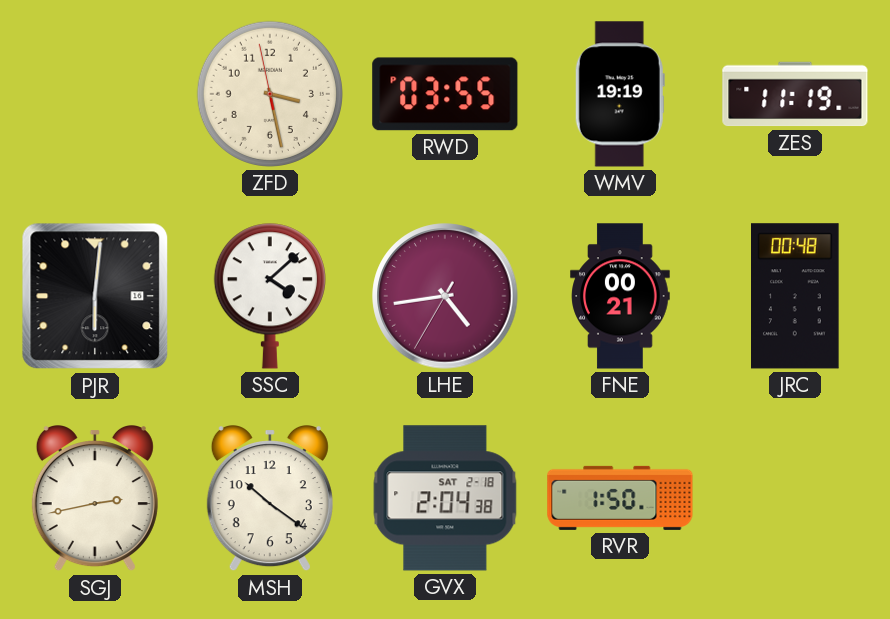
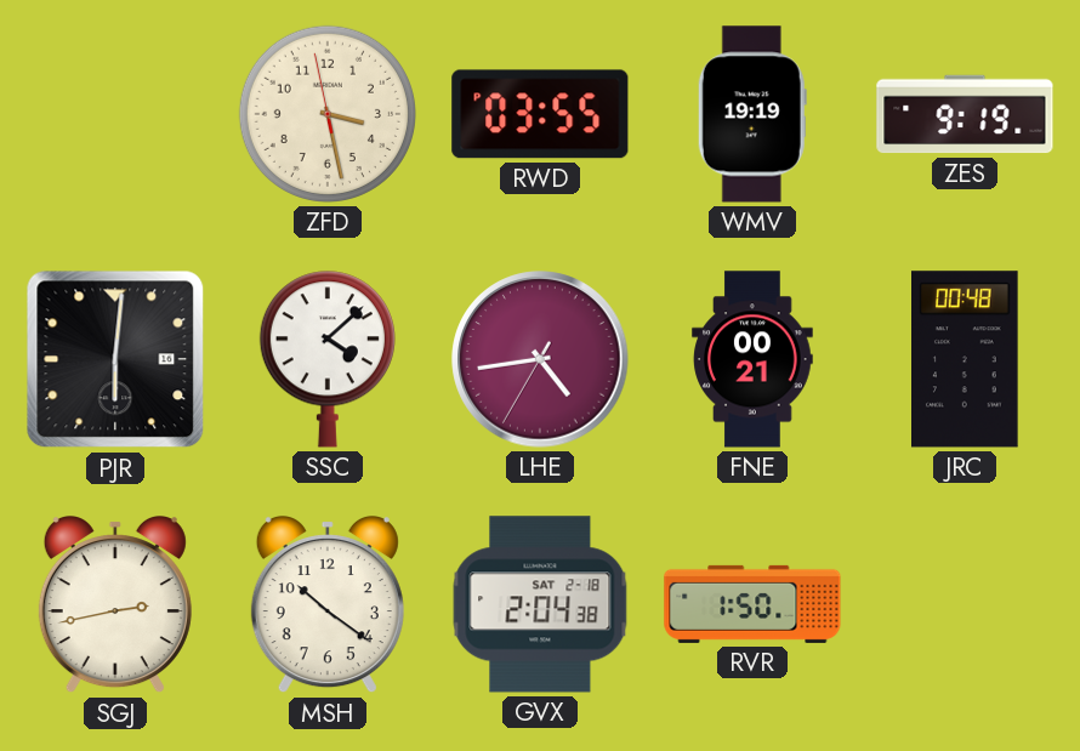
ZES: 11:19 -> 9:19 (965, 114)
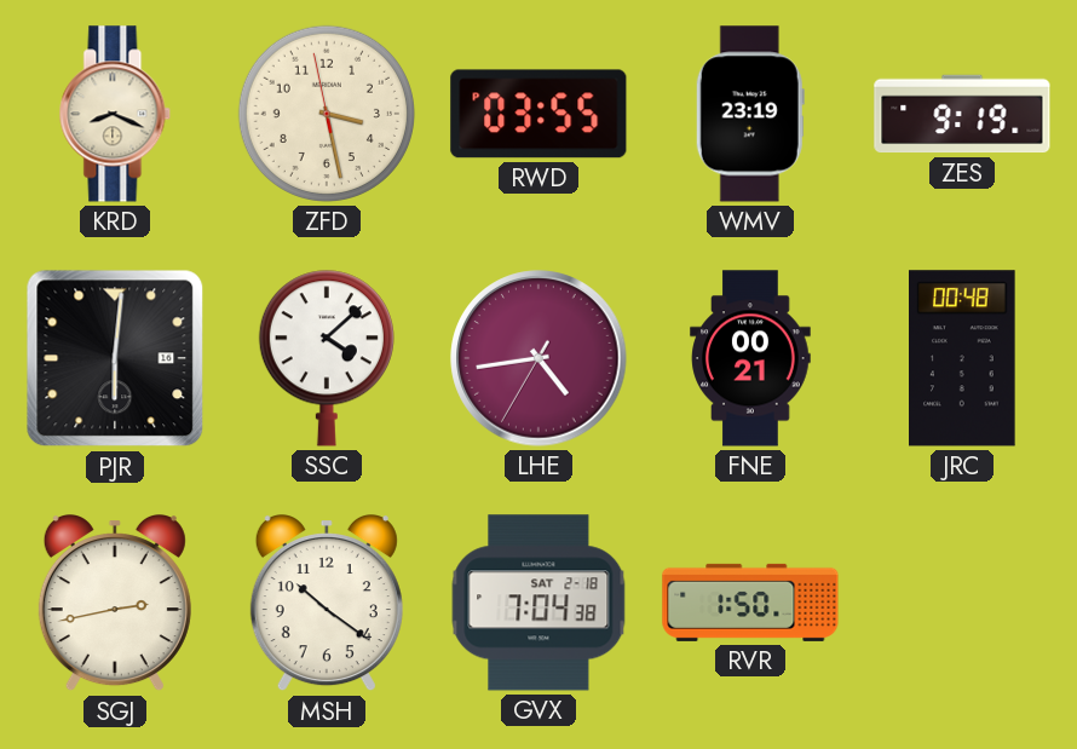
KRD: none -> 8:19 (115, 114)
WMV: 19:19 -> 23:19 (750, 114)
GVX: 2:04 -> 7:04 (538, 603)
